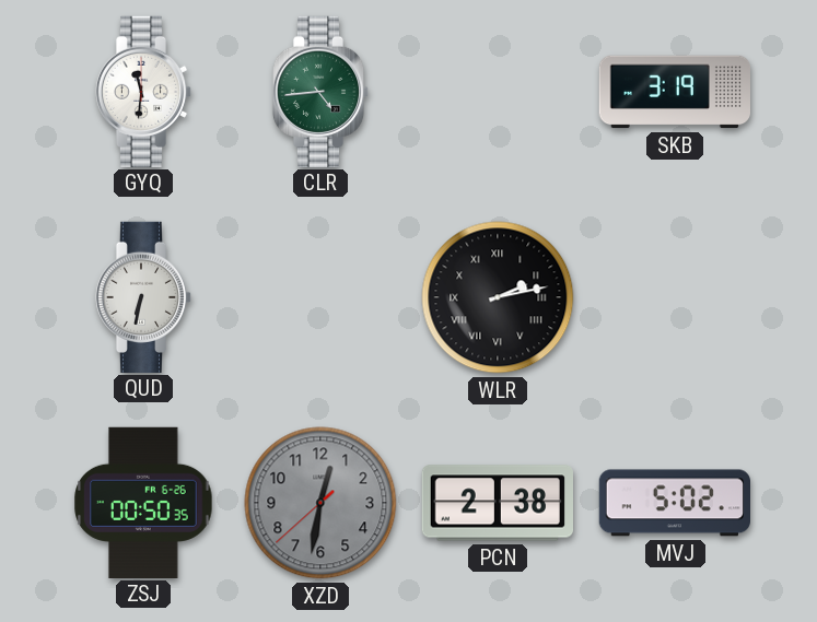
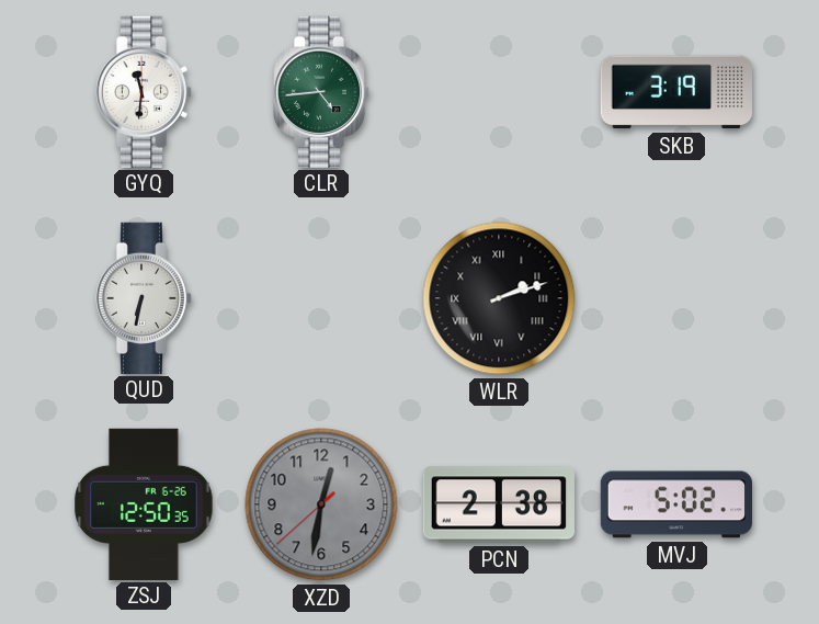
WLR: 2:13 -> 2:12 (499, 298)
ZSJ: 00:50 -> 12:50 (144, 503)
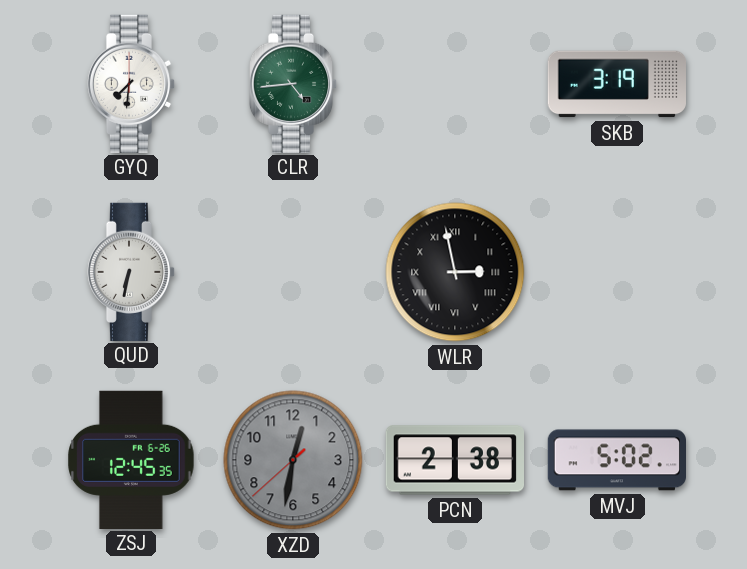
GYQ: 11:31 -> 7:31 (131, 83)
WLR: 2:12 -> 2:58 (455, 272)
ZSJ: 12:50 -> 12:45 (131, 459)
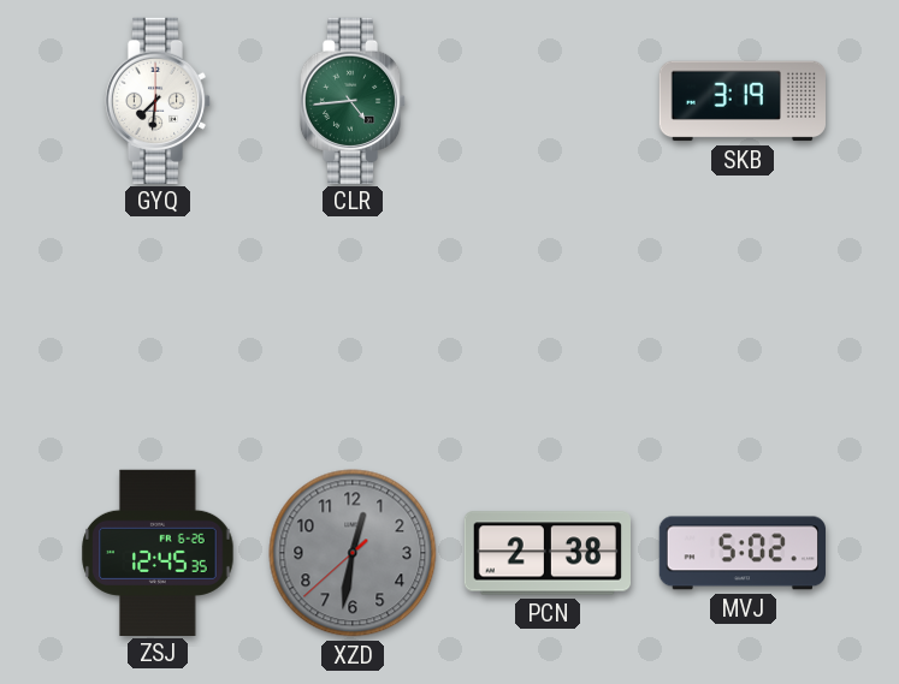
QUD: 6:32 -> none (131, 271)
WLR: 2:58 -> none (455, 272)
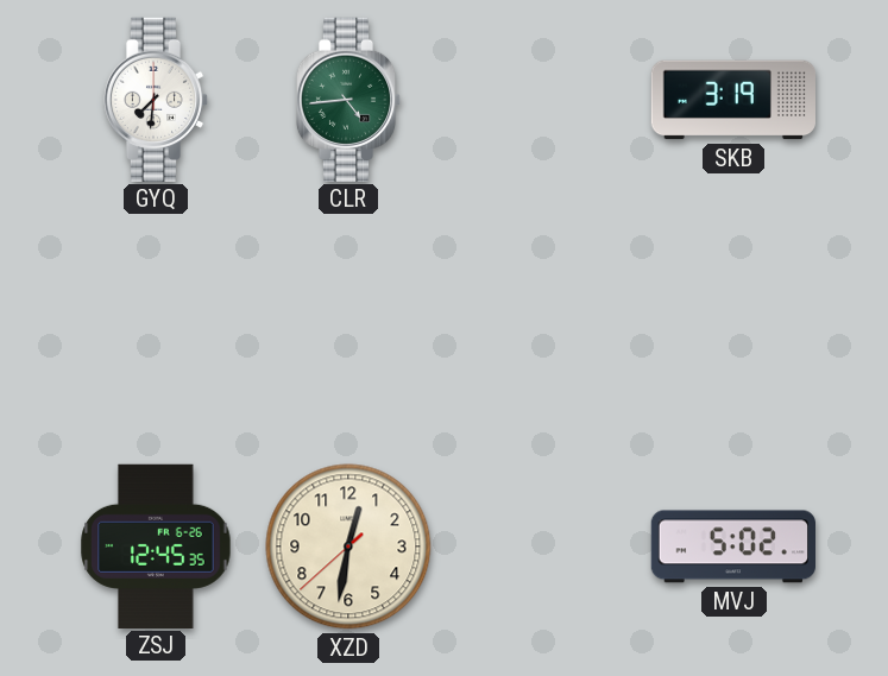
XZD dial: grey -> cream (348, 547)
PCN: 2:38 -> none (546, 553)
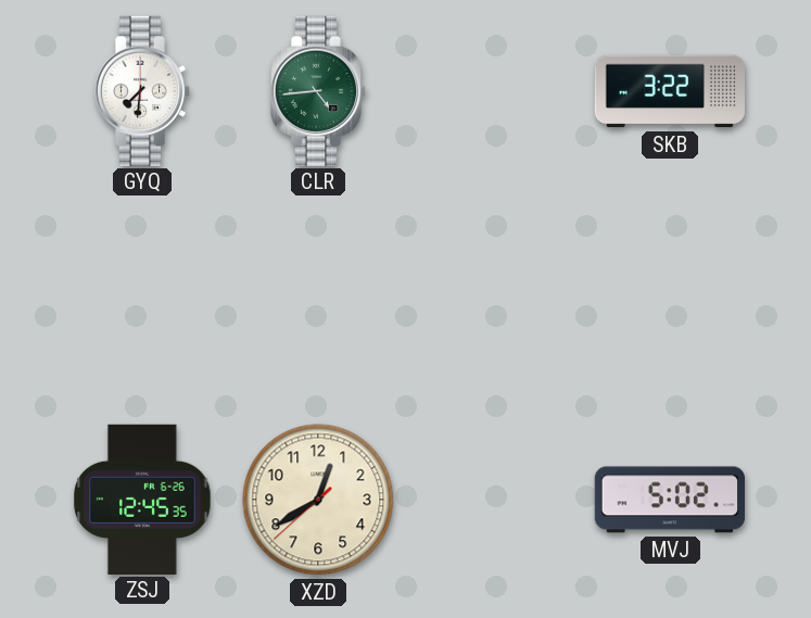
SKB: 3:19 -> 3:22 (669, 91)
XZD: 12:31 -> 12:39 (318, 500)
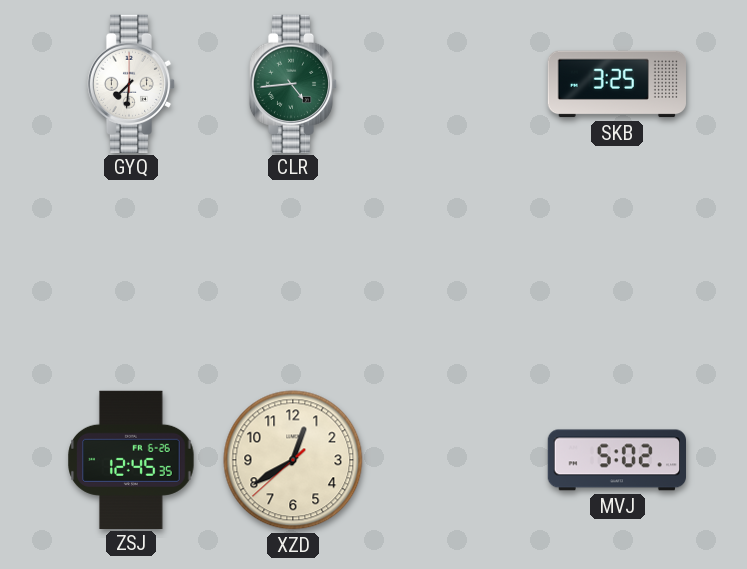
SKB: 3:22 -> 3:25 (616, 84)
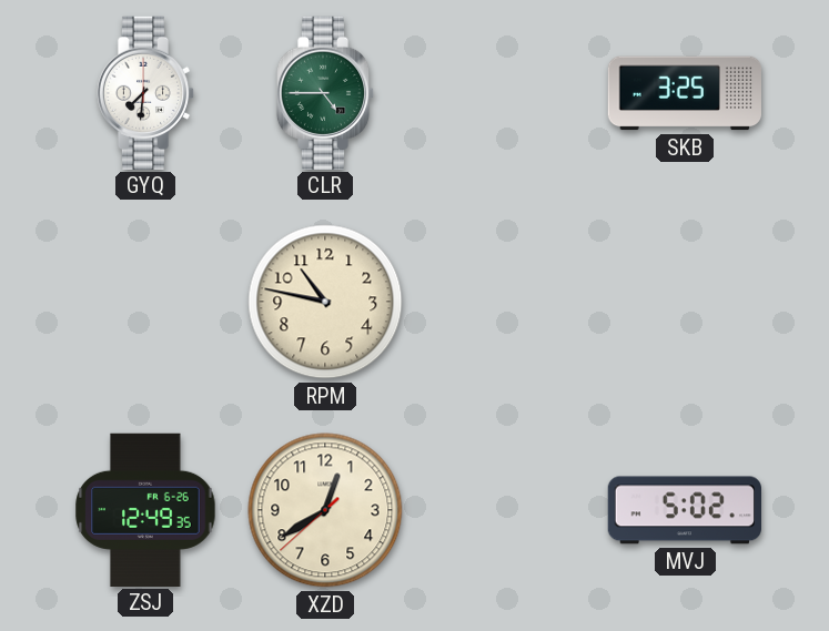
CLR: 4:44 -> 4:45 (325, 92)
RPM: none -> 10:47 (325, 302)
ZSJ: 12:45 -> 12:49 (145, 509)
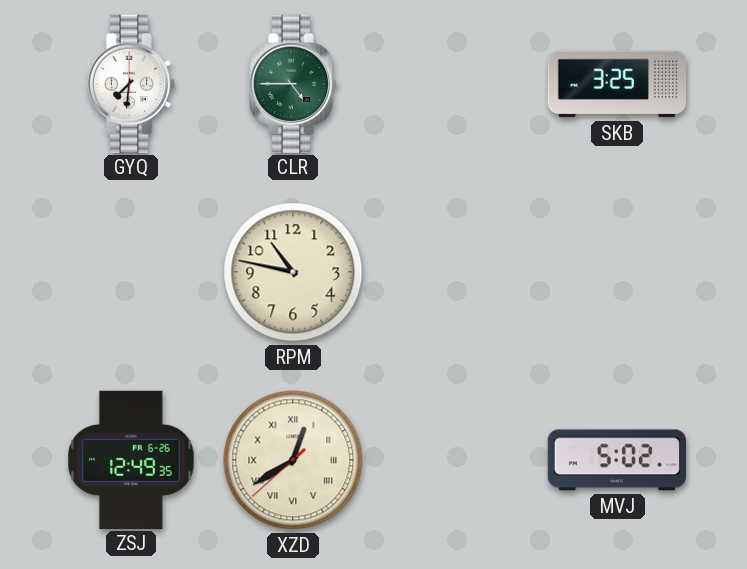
XZD numerals: Arabic -> Roman (293, 460)
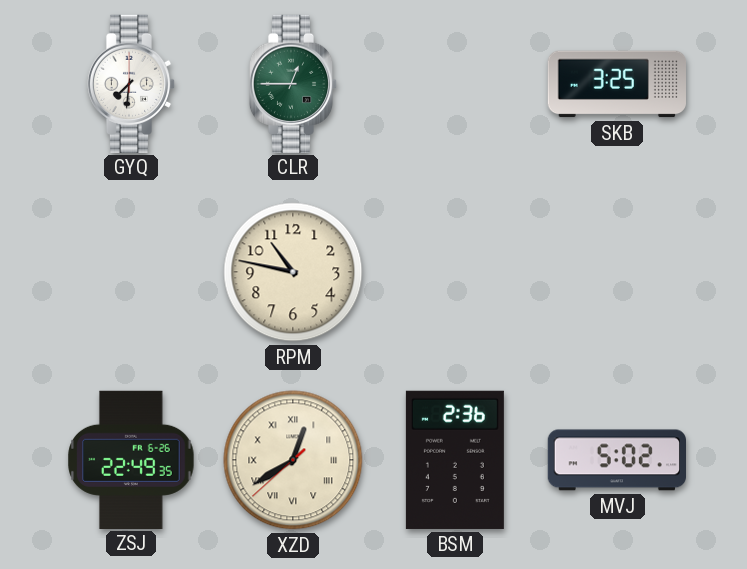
CLR: 4:45 -> 12:45 (293, 83)
ZSJ: 12:49 -> 22:49 (131, 459)
BSM: none -> 2:36 (455, 460)
